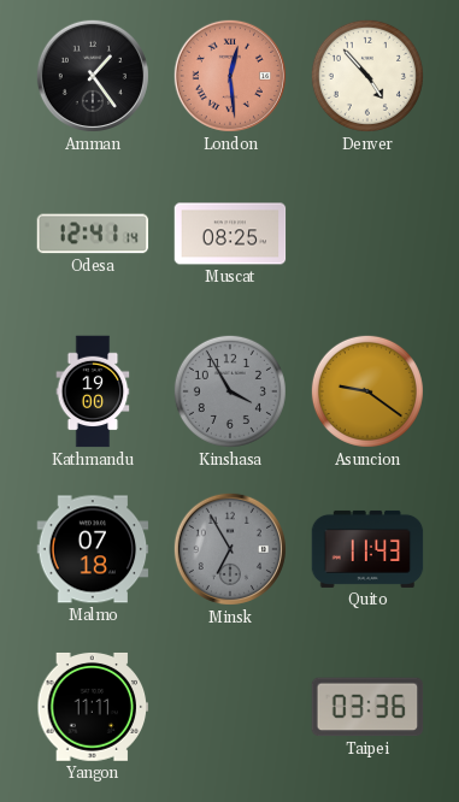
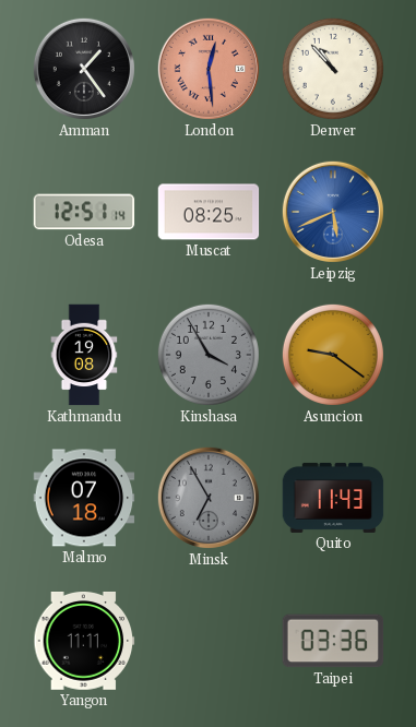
Denver: 4:53 -> 10:53 (333, 69)
Odesa: 12:41 -> 12:51 (84, 212)
Leipzig: none -> 5:41 (333, 212)
Kathmandu: 19:00 -> 19:08 (84, 355)
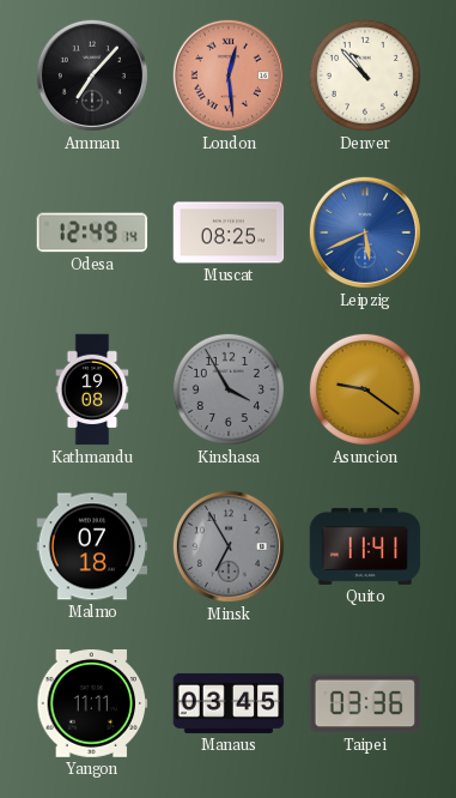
Amman: 1:24 -> 7:07 (92, 75)
Odesa: 12:51 -> 12:49 (92, 232)
Quito: 11:43 -> 11:41 (365, 546)
Manaus: none -> 03:45 (229, 703)
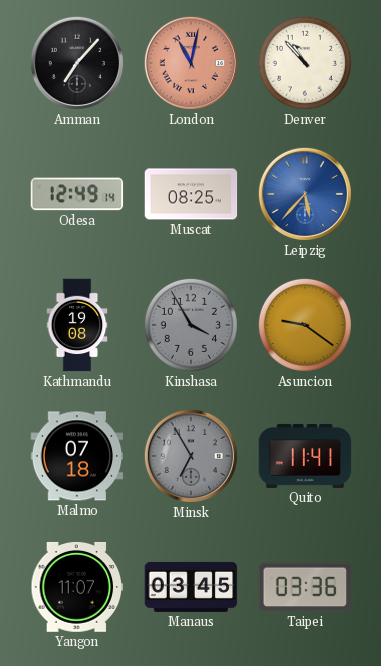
London: 12:29 -> 11:02 (191, 63)
Leipzig: 5:41 -> 5:37 (305, 194)
Yangon: 11:11 -> 11:07 (77, 587)
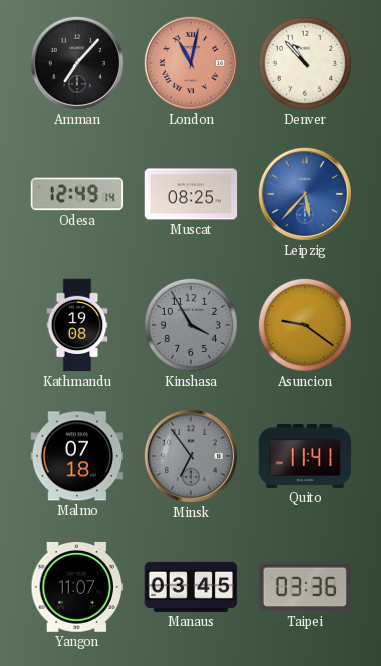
Minsk: 6:55 -> 6:54 (191, 456)
